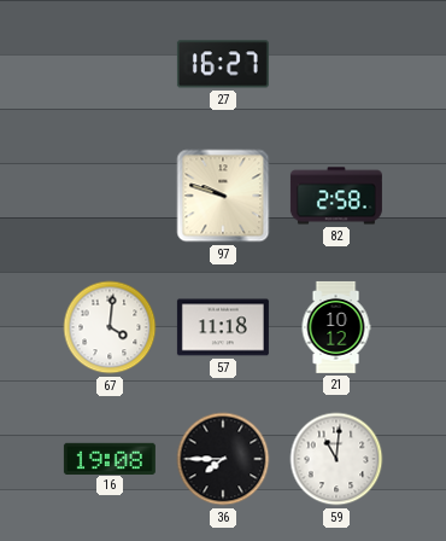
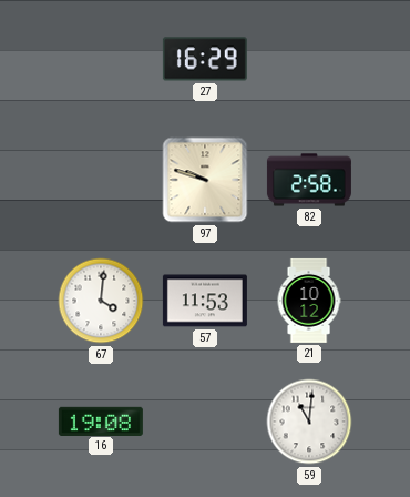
27: 16:27 -> 16:29 (205, 59)
57: 11:18 -> 11:53 (205, 301)
36: 7:45 -> none (223, 459)
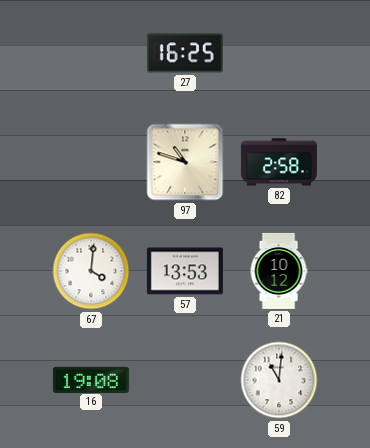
27: 16:29 -> 16:25 (185, 53)
97: 9:48 -> 10:48 (185, 162)
57: 11:53 -> 13:53 (185, 271)
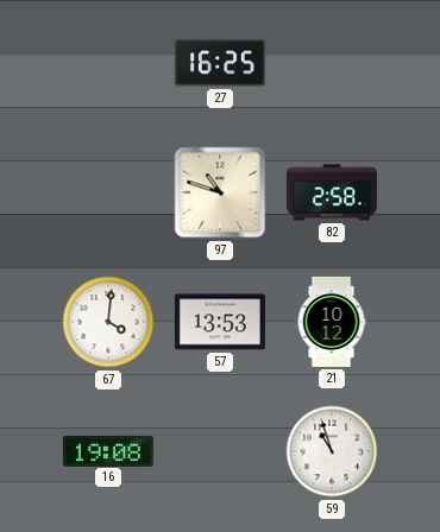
59: 11:01 -> 10:57 (332, 451)
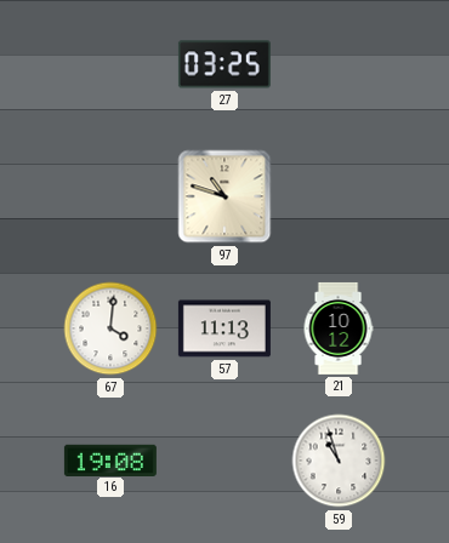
27: 16:25 -> 03:25 (224, 64)
82: 2:58 -> none (332, 192)
57: 13:53 -> 11:13 (224, 328)
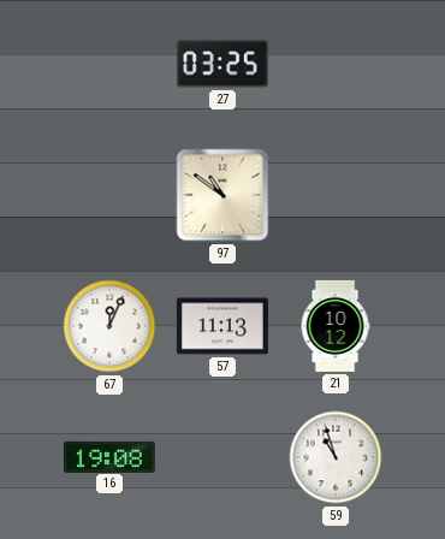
97: 10:48 -> 10:51 (222, 195)
67: 4:01 -> 12:04 (109, 326)
